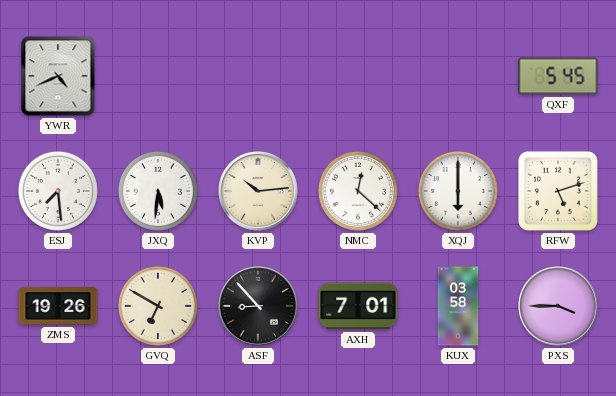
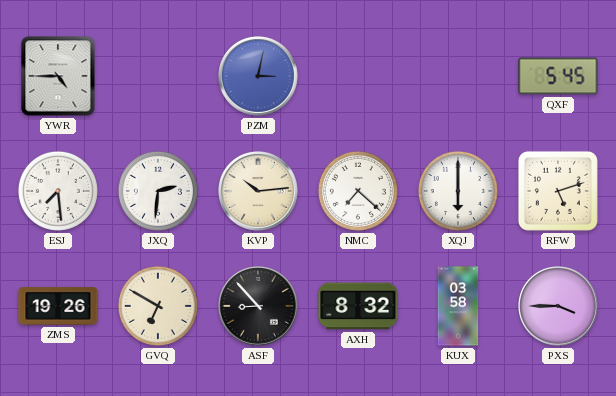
YWR: 4:41 -> 4:45 (58, 76)
PZM: none -> 3:02 (259, 77)
JXQ: 5:31 -> 2:31 (158, 191)
NMC: 12:22 -> 7:22 (358, 191)
AXH: 7:01 -> 8:32 (358, 306)
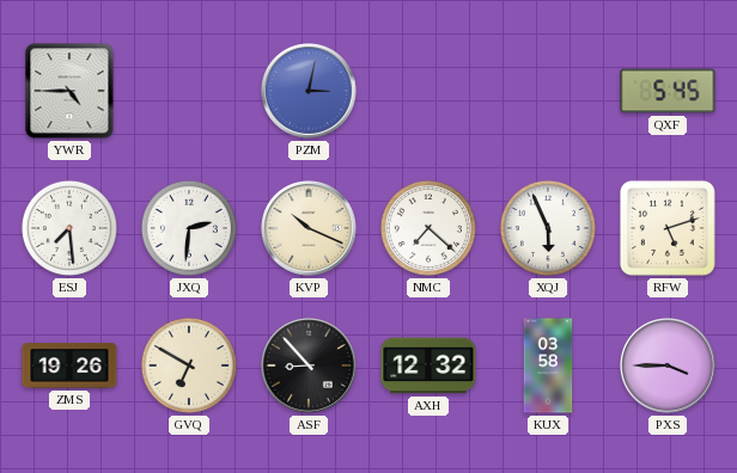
KVP: 10:14 -> 10:19 (310, 229)
XQJ: 6:00 -> 5:56 (548, 228)
AXH: 8:32 -> 12:32 (428, 365)
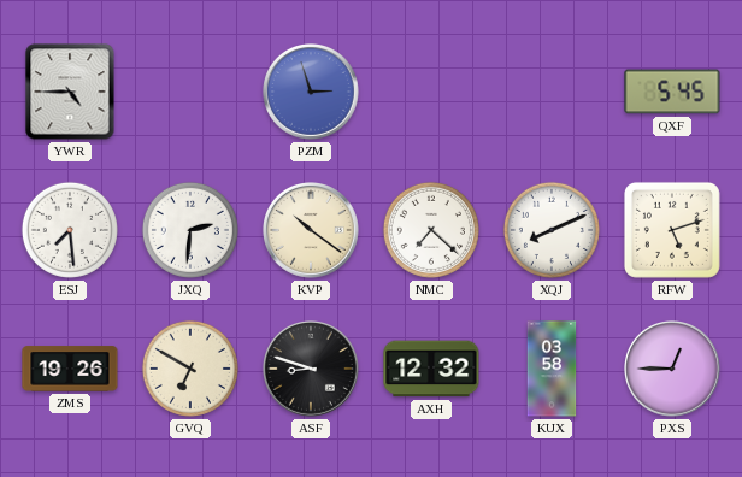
PZM: 3:02 -> 2:57 (312, 93)
KVP: 10:19 -> 10:21 (312, 231)
XQJ: 5:56 -> 8:11 (552, 230)
ASF: 8:53 -> 8:48 (312, 370)
PXS: 3:45 -> 12:45 (673, 370)
